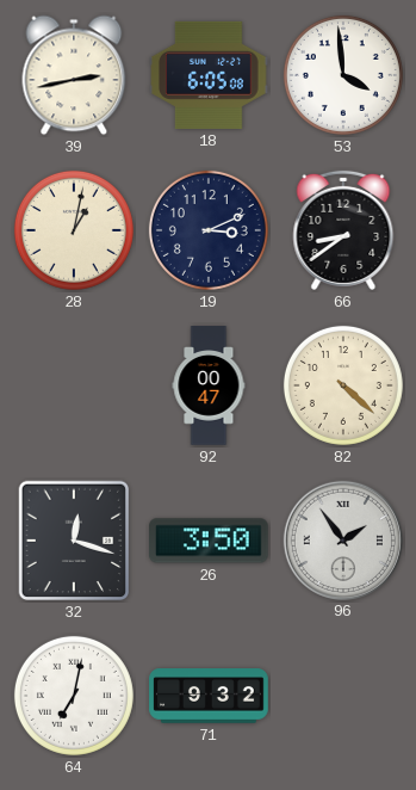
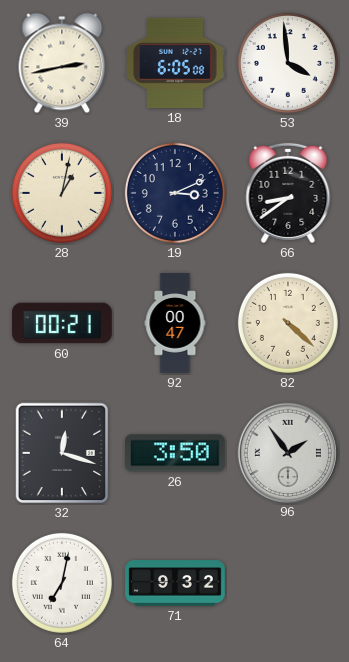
60: none -> 00:21 (62, 323)
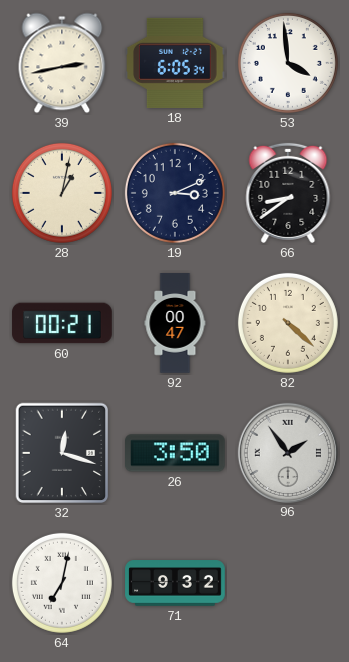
18: 6:05:08 -> 6:05:34 (175, 63)
